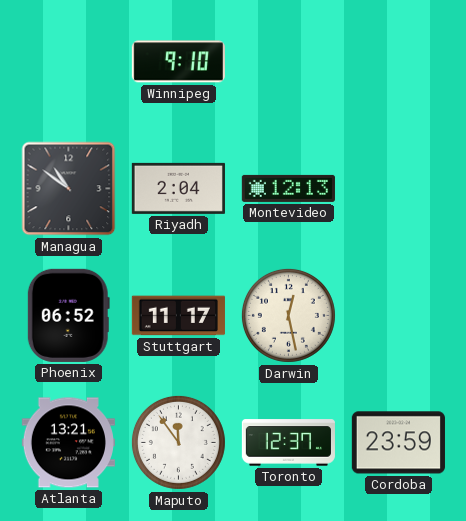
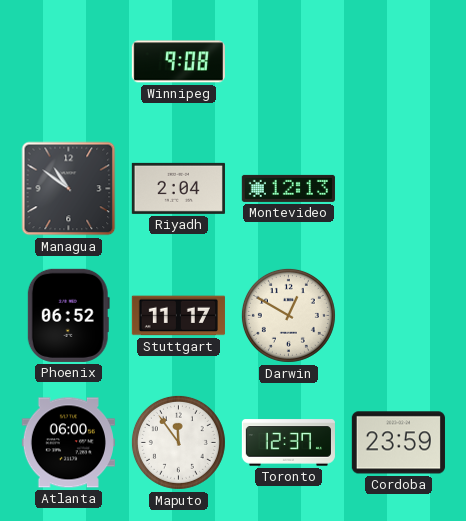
Winnipeg: 9:10 -> 9:08 (178, 62)
Darwin: 12:28 -> 12:50 (288, 315)
Atlanta: 13:21 -> 06:00 (68, 443)
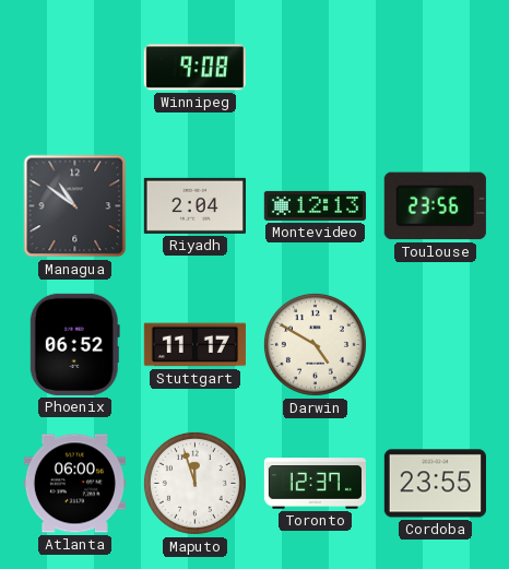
Toulouse: none -> 23:56 (435, 206)
Darwin: 12:50 -> 4:50 (315, 344)
Maputo: 11:54 -> 11:57 (194, 483)
Cordoba: 23:59 -> 23:55 (435, 484)
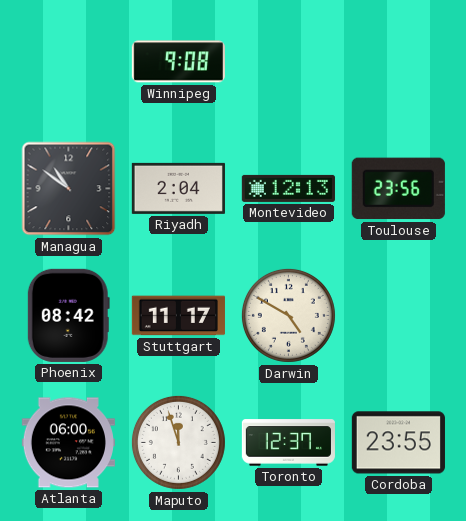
Phoenix: 06:52 -> 08:42 (68, 315)
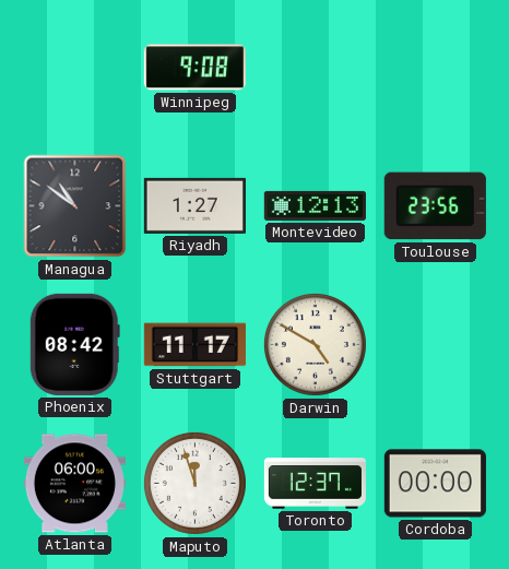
Riyadh: 2:04 -> 1:27 (194, 205)
Cordoba: 23:55 -> 00:00 (435, 484)
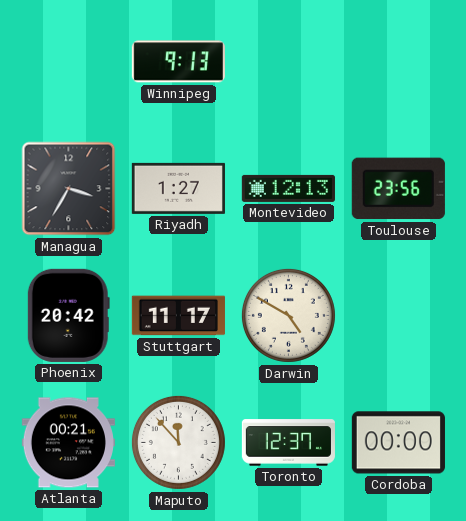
Winnipeg: 9:08 -> 9:13 (178, 62)
Managua: 10:51 -> 3:35 (69, 189)
Phoenix: 08:42 -> 20:42 (68, 315)
Atlanta: 06:00 -> 00:21 (68, 443)
Maputo: 11:57 -> 11:53 (178, 442)
